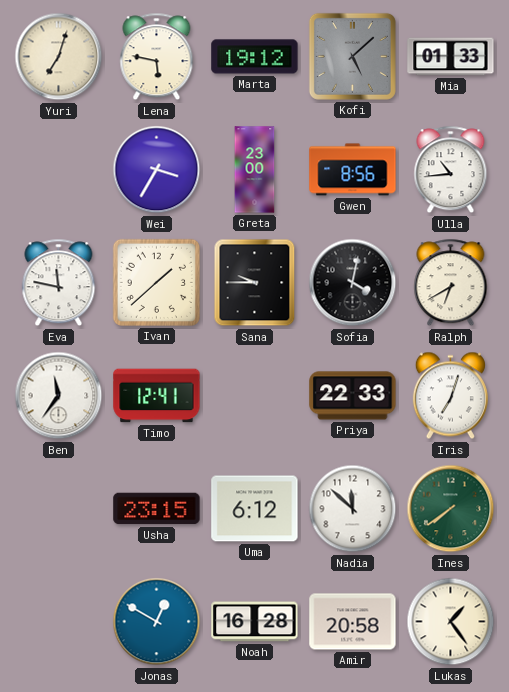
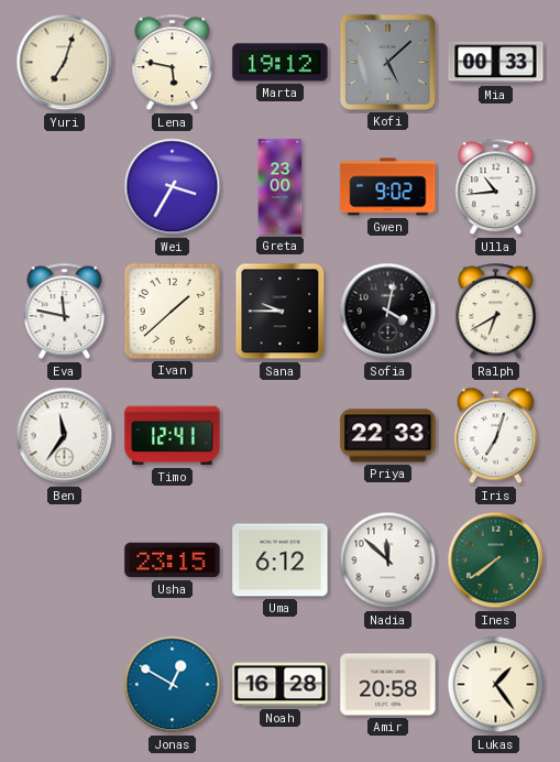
Mia: 01:33 -> 00:33 (496, 63)
Gwen: 8:56 -> 9:02 (388, 187)
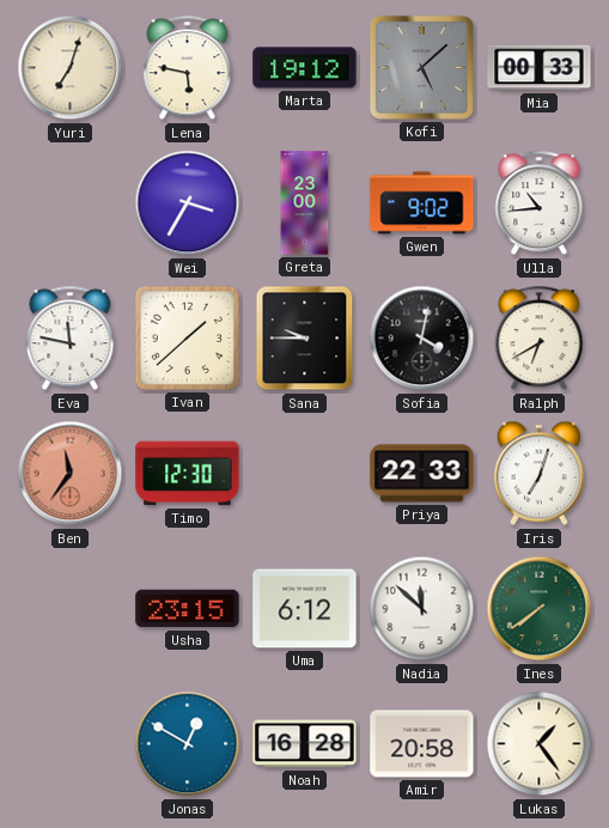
Ben dial: white -> salmon (71, 474)
Timo: 12:41 -> 12:30 (188, 474)
